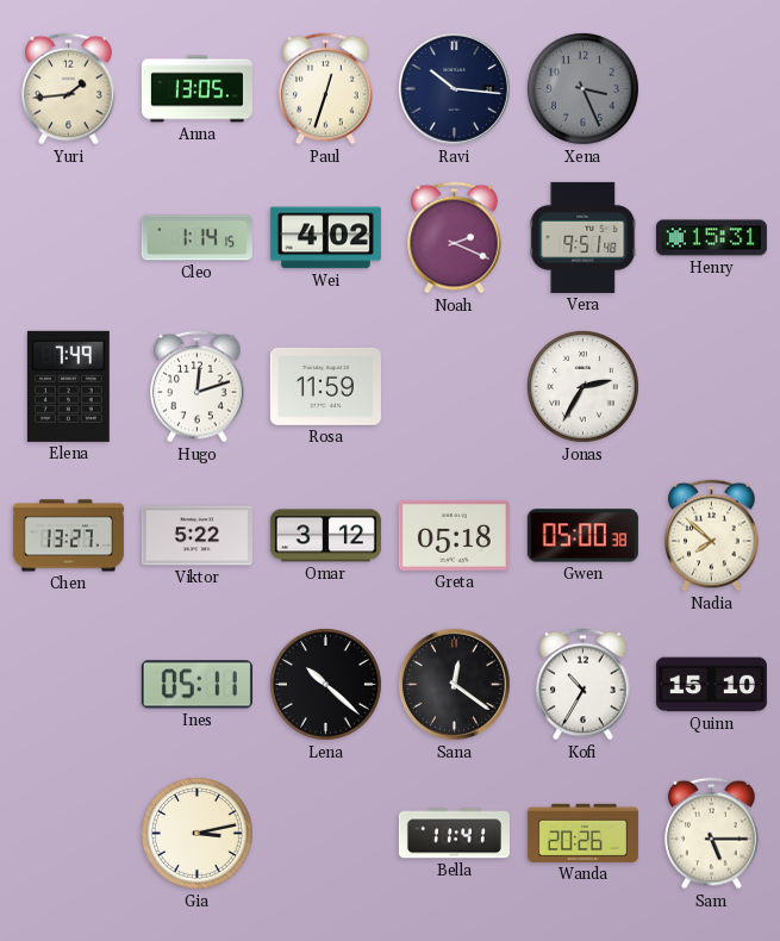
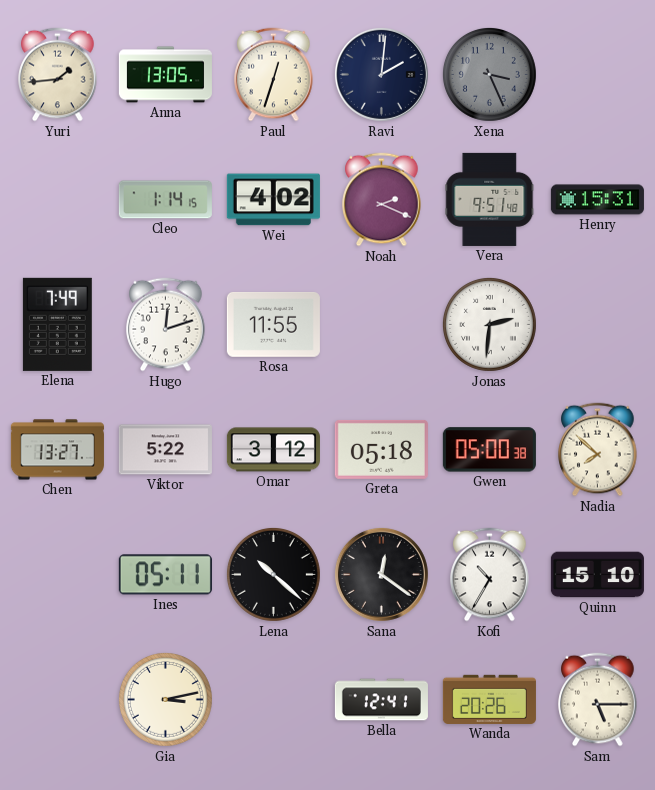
Ravi: 10:16 -> 2:01 (381, 74)
Rosa: 11:59 -> 11:55 (273, 324)
Jonas: 2:35 -> 2:31 (489, 324)
Bella: 11:41 -> 12:41 (381, 700)
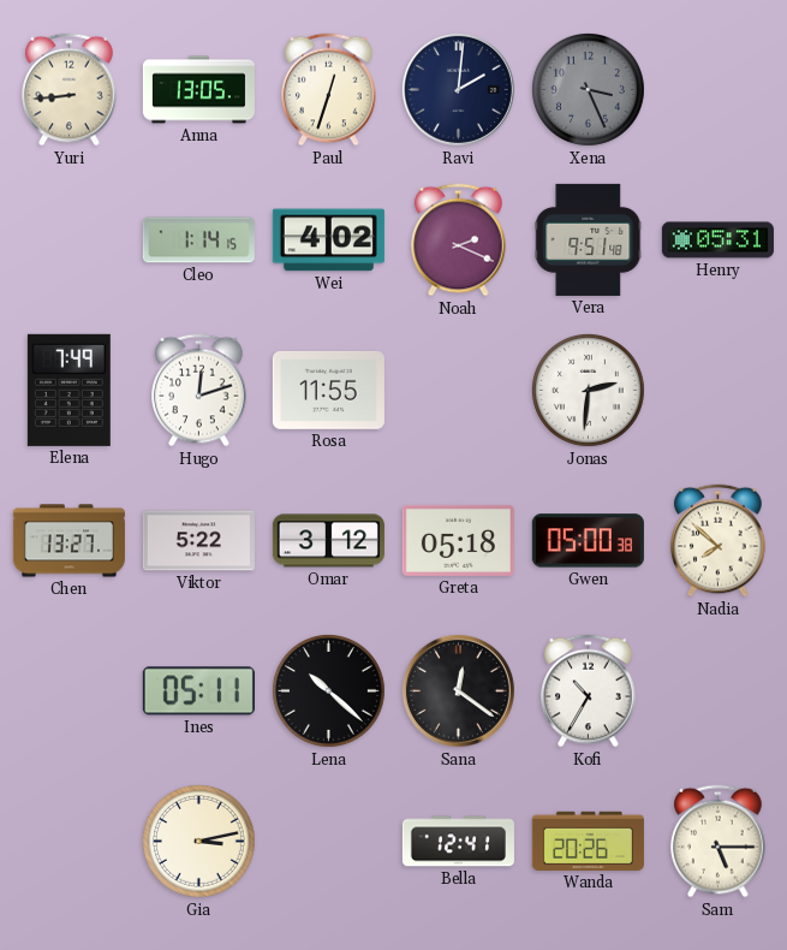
Yuri: 1:44 -> 8:44 (70, 90)
Henry: 15:31 -> 05:31 (717, 241)
Quinn: 15:10 -> none (597, 575)
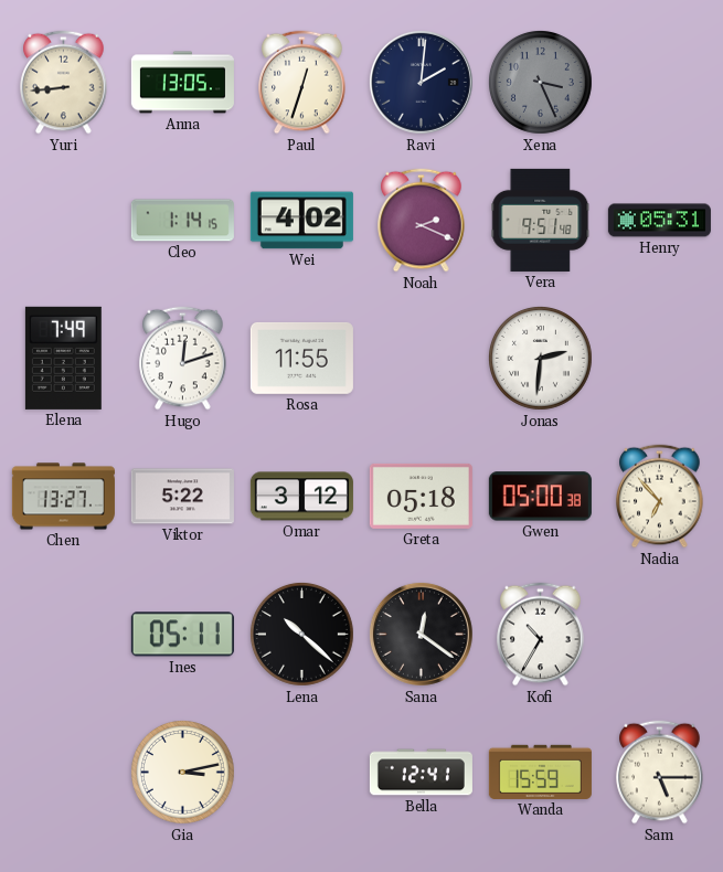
Nadia: 7:52 -> 6:53 (660, 497)
Wanda: 20:26 -> 15:59 (540, 772)
